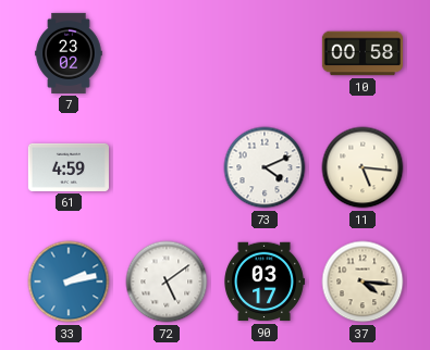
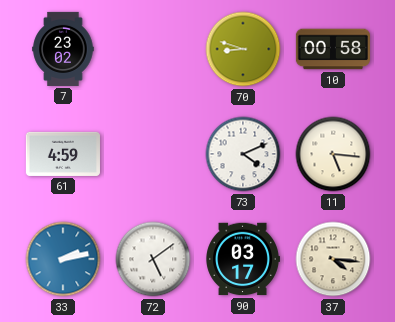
70: none -> 8:48 (243, 49)
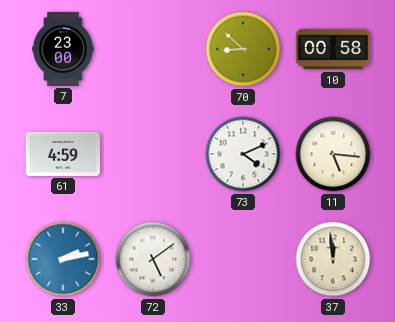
7: 23:02 -> 23:00 (63, 49)
70: 8:48 -> 8:52 (243, 49)
90: 03:17 -> none (243, 259)
37: 4:16 -> 11:59 (333, 259)
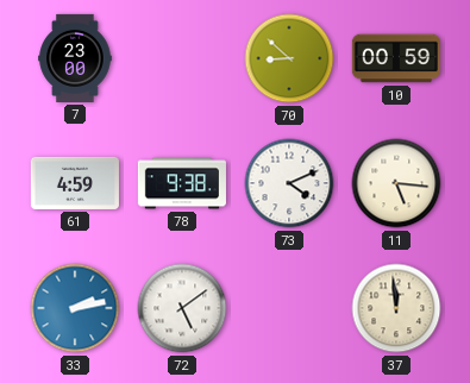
10: 00:58 -> 00:59 (396, 58)
78: none -> 9:38 (182, 183)
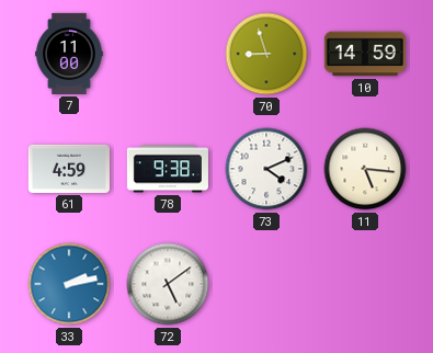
7: 23:00 -> 11:00 (69, 54)
70: 8:52 -> 8:57 (266, 54)
10: 00:59 -> 14:59 (365, 54)
37: 11:59 -> none (396, 308)
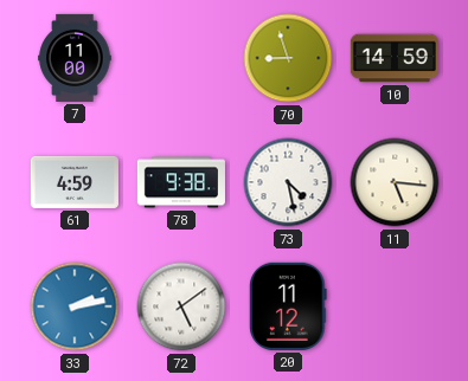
73: 4:11 -> 4:28 (288, 182)
20: none -> 11:12 (288, 306)
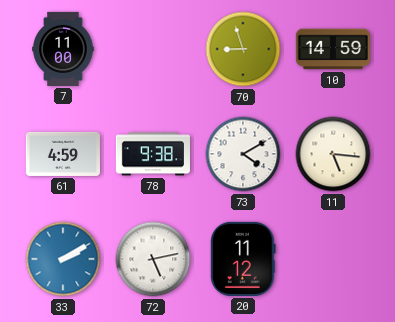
73: 4:28 -> 4:10 (243, 154)
33: 2:13 -> 2:10 (63, 259)
72: 5:09 -> 5:13 (153, 259)
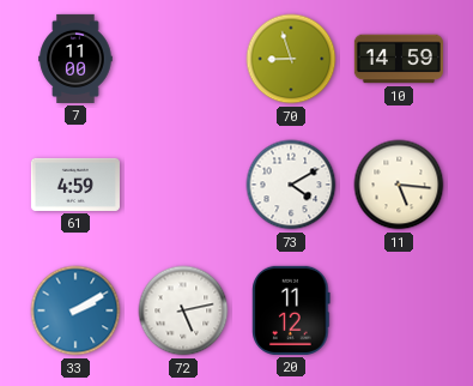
78: 9:38 -> none (153, 154)
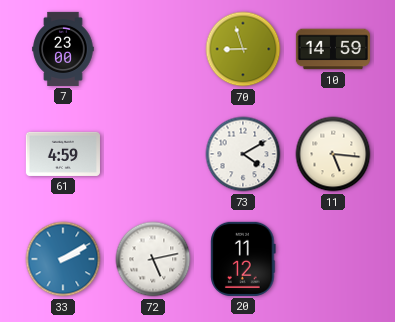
7: 11:00 -> 23:00 (63, 49)
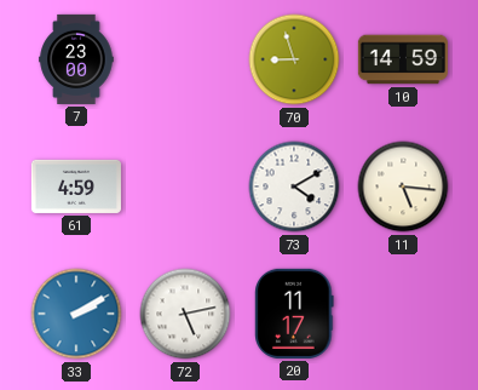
20: 11:12 -> 11:17 (294, 314)
